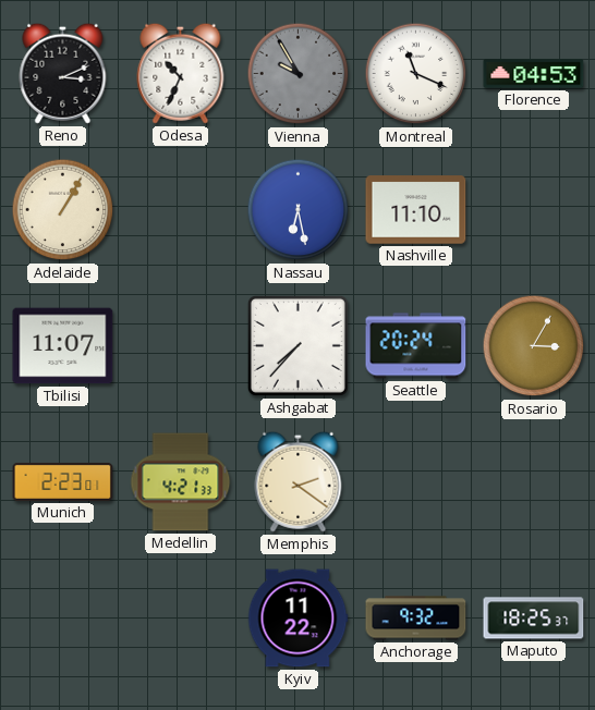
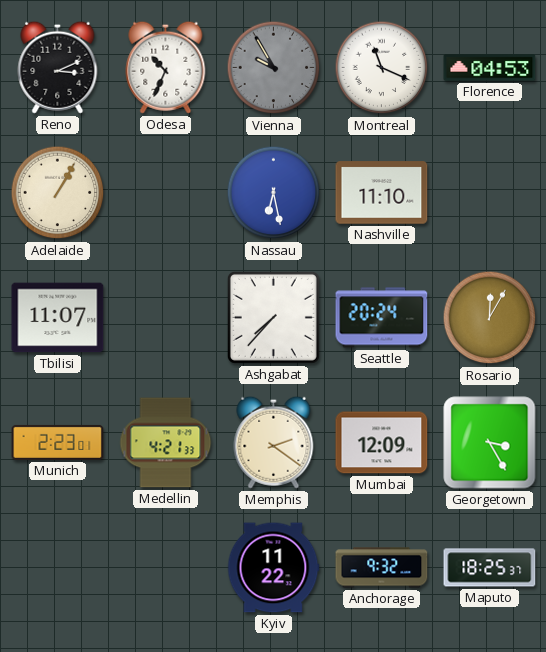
Rosario: 3:05 -> 12:05 (490, 318)
Mumbai: none -> 12:09 (382, 443)
Georgetown: none -> 3:25 (490, 443)
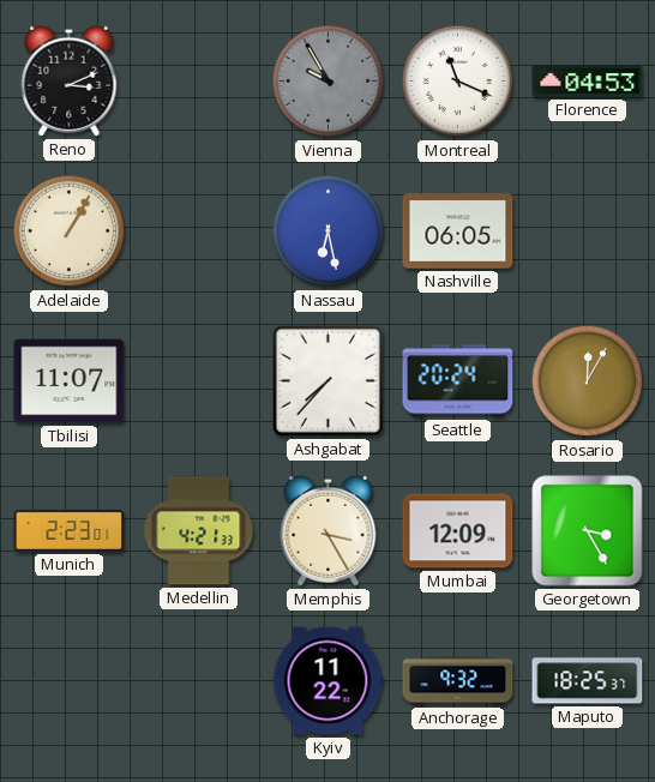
Odesa: 10:34 -> none (166, 67)
Nashville: 11:10 -> 06:05 (458, 231)
Memphis: 2:21 -> 3:25 (329, 530)
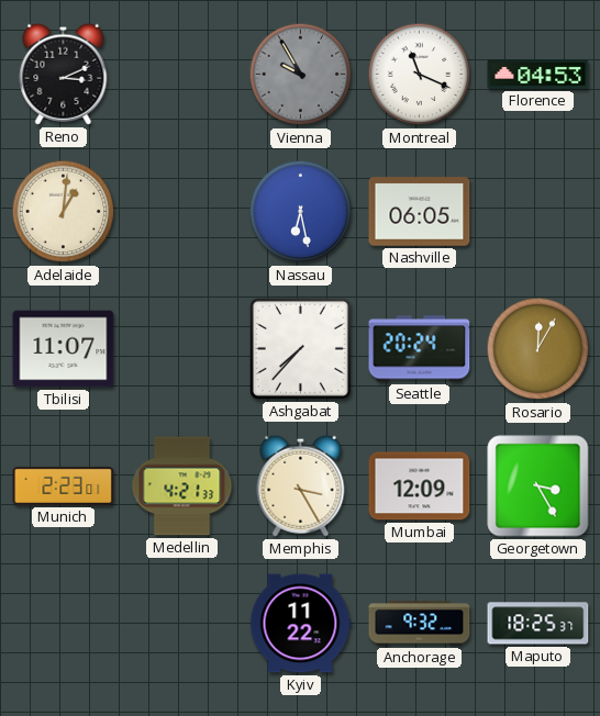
Adelaide: 1:05 -> 1:01 (64, 212)
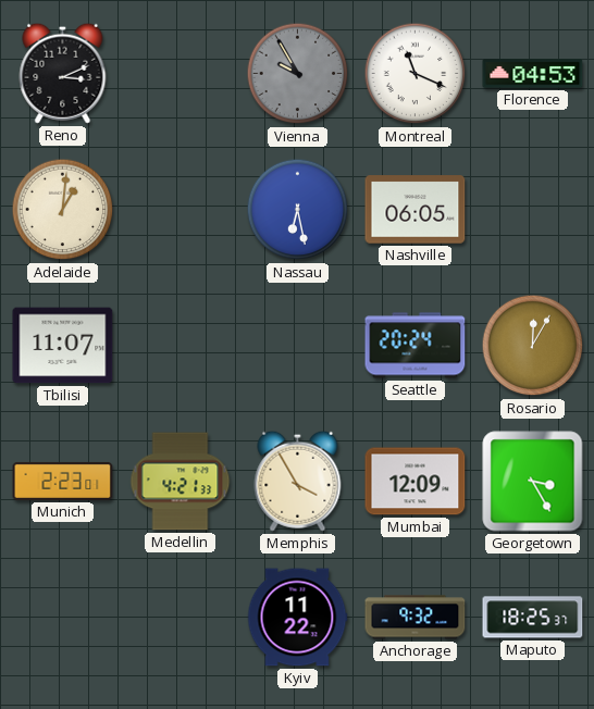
Ashgabat: 7:37 -> none (300, 348)
Memphis: 3:25 -> 3:55 (298, 481)
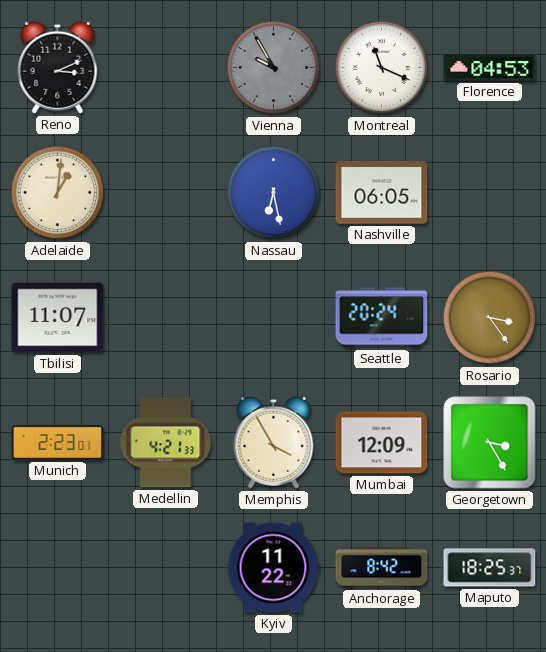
Rosario: 12:05 -> 3:24 (490, 318)
Anchorage: 9:32 -> 8:42 (382, 568)
